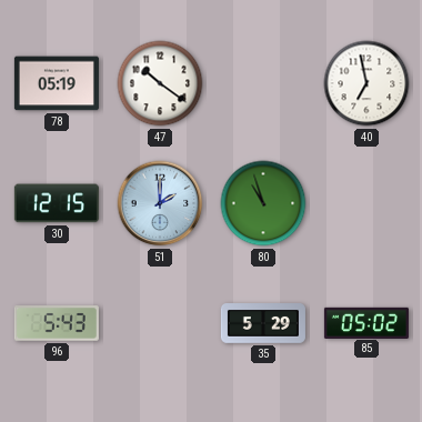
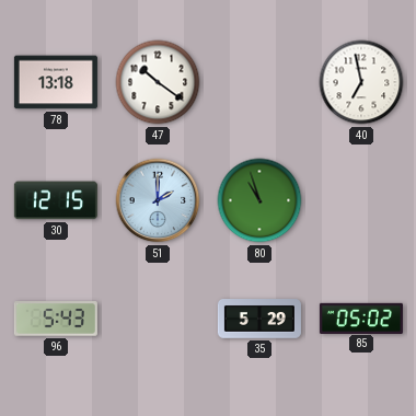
78: 05:19 -> 13:18 (56, 82)
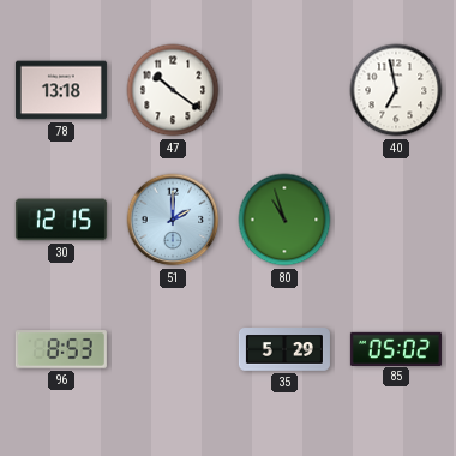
96: 5:43 -> 8:53 (61, 349)
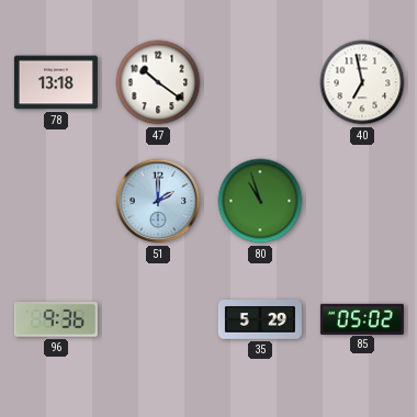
30: 12:15 -> none (61, 220)
96: 8:53 -> 9:36 (56, 319)
